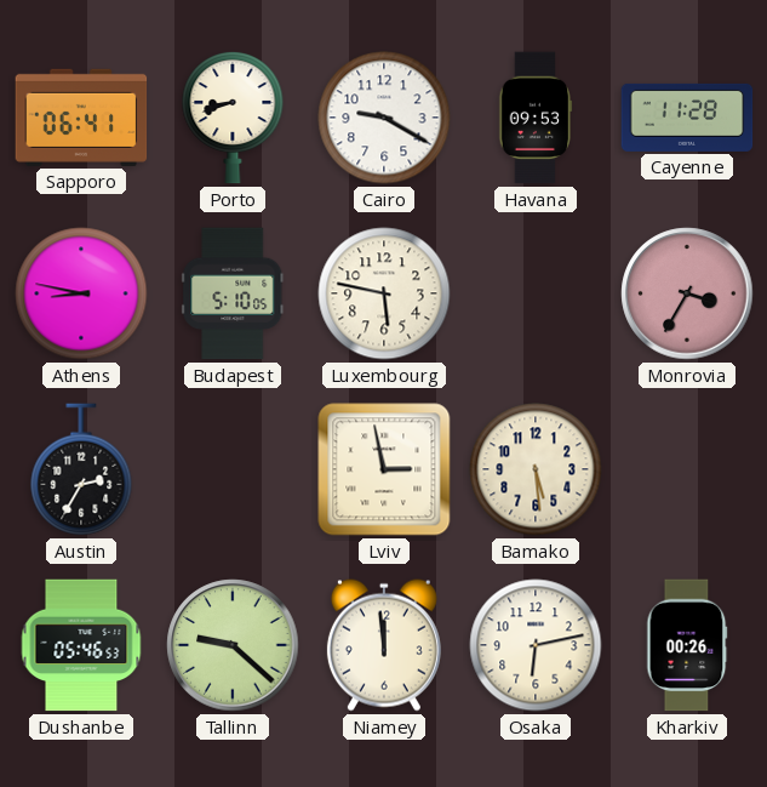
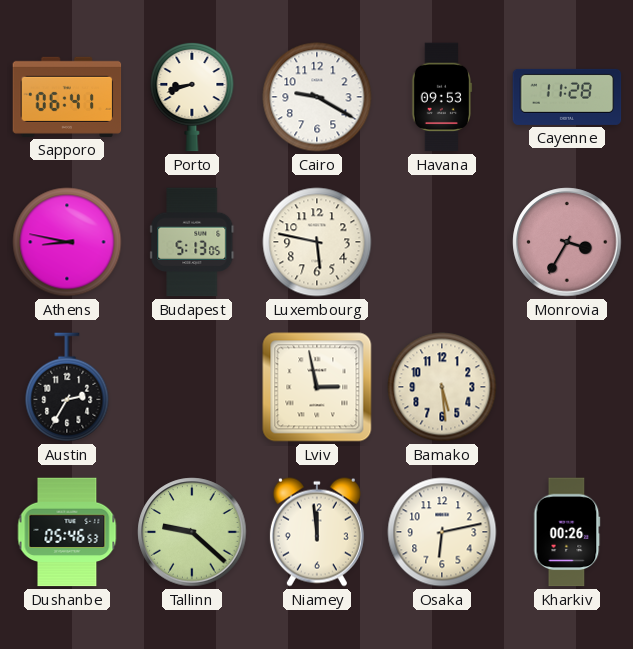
Budapest: 5:10 -> 5:13 (192, 242)
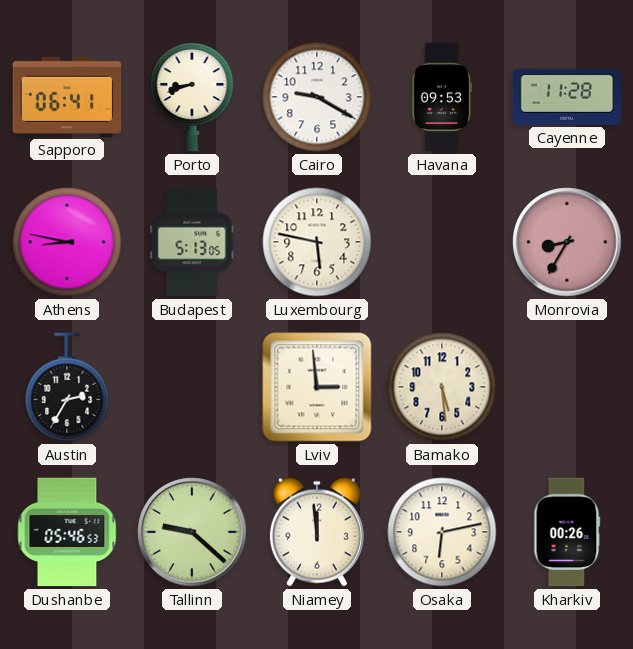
Monrovia: 3:35 -> 8:35 (567, 242)
Lviv: 2:58 -> 2:59 (317, 387)
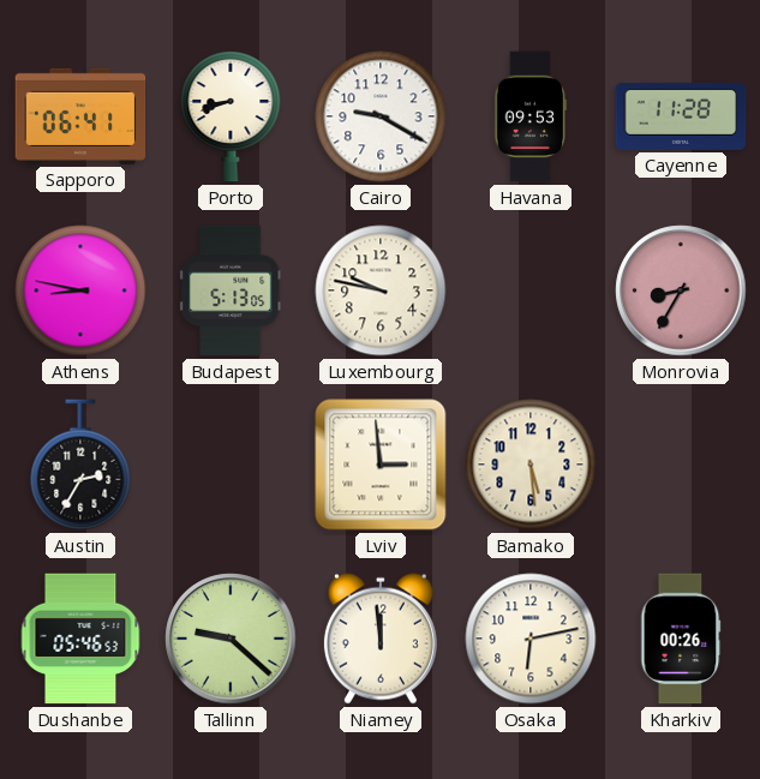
Luxembourg: 5:47 -> 9:47 (381, 290)
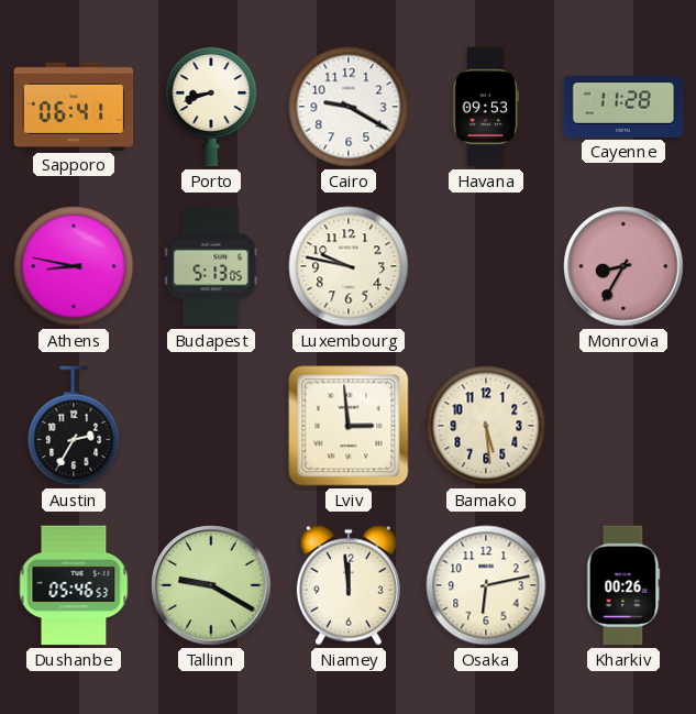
Tallinn: 9:22 -> 9:20 (211, 585)
